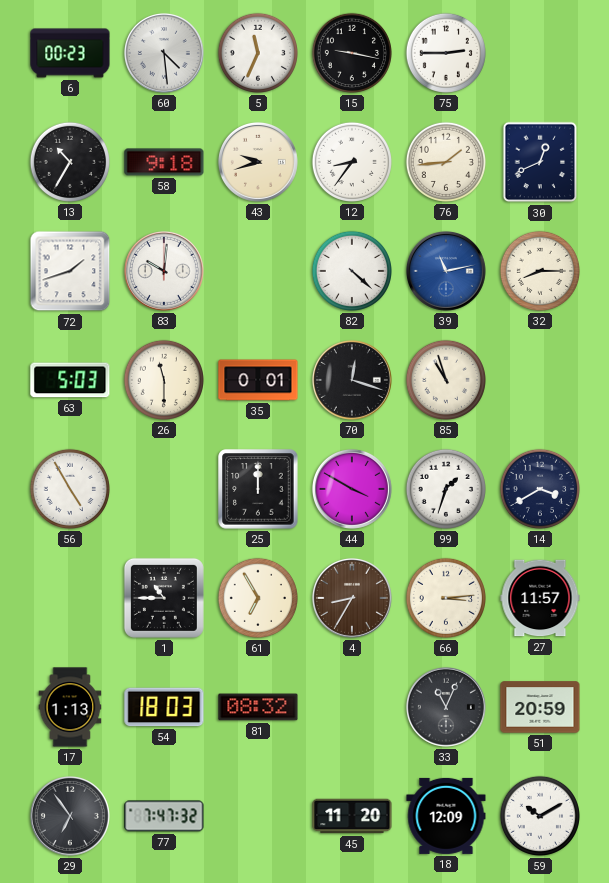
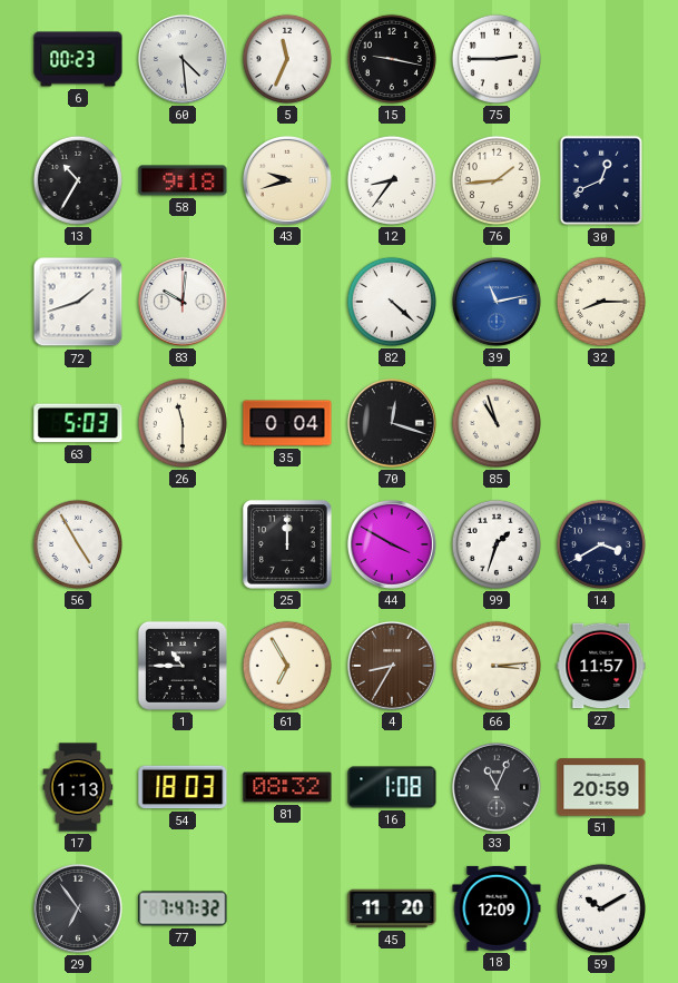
35: 0:01 -> 0:04 (287, 423)
16: none -> 1:08 (392, 787)
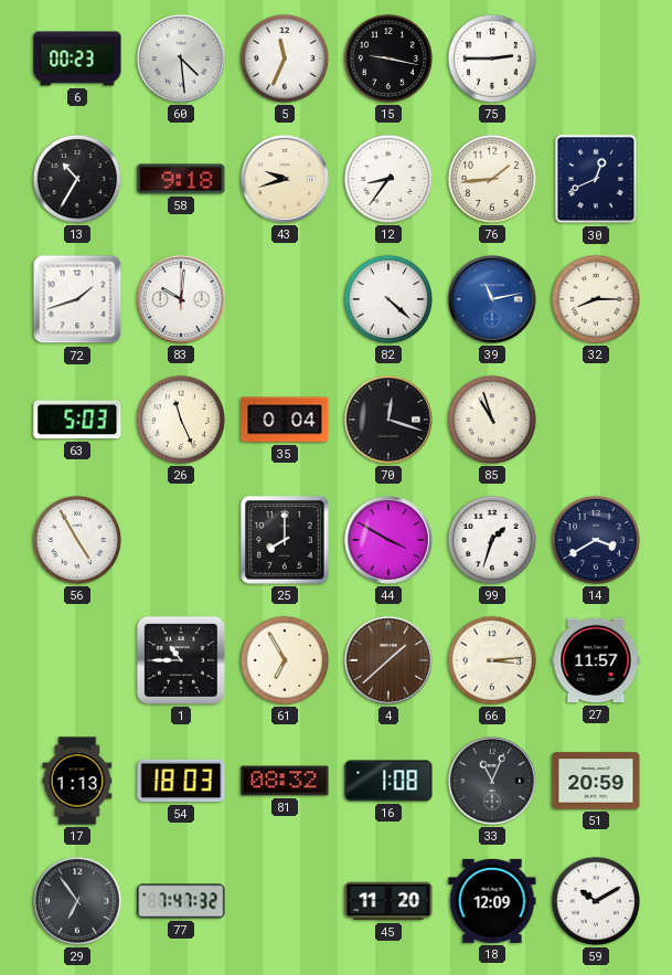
26: 11:30 -> 11:26 (181, 420)
25: 12:00 -> 8:00 (285, 540)
4: 8:35 -> 1:38 (388, 660)
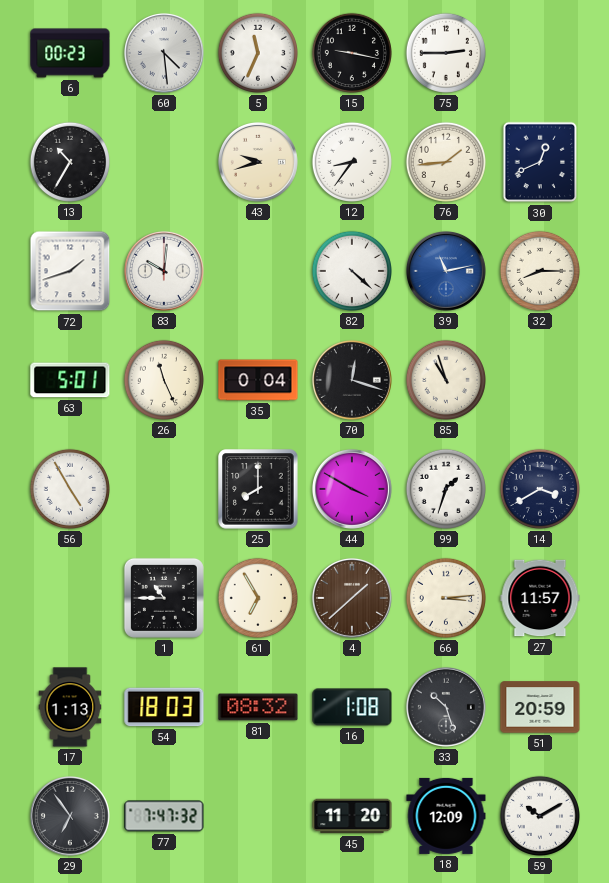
58: 9:18 -> none (181, 179)
63: 5:03 -> 5:01 (70, 380)
33: 11:04 -> 10:27 (446, 707)
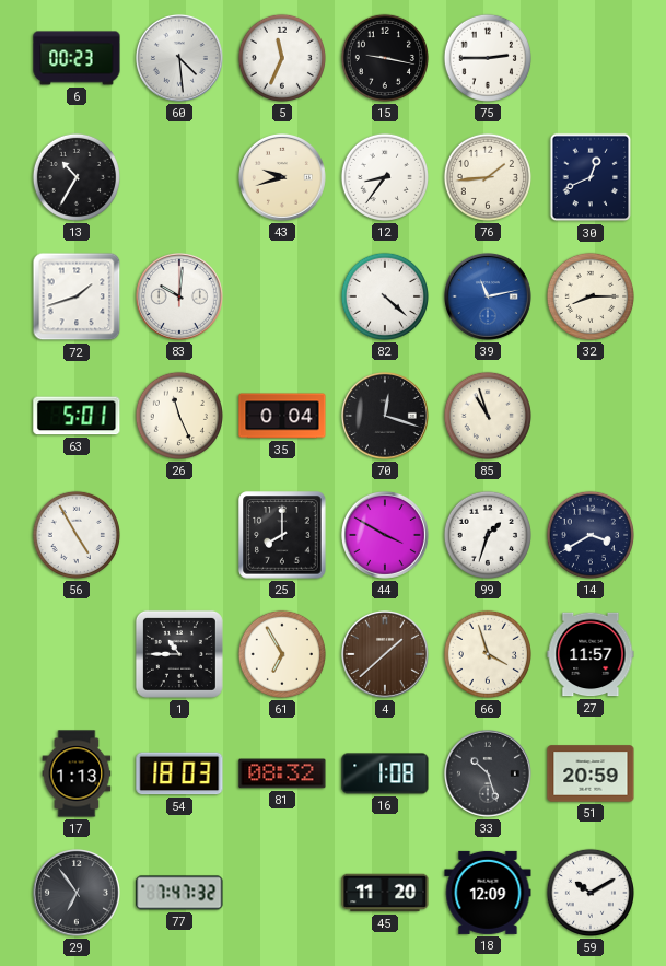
66: 3:14 -> 3:57 (488, 654)
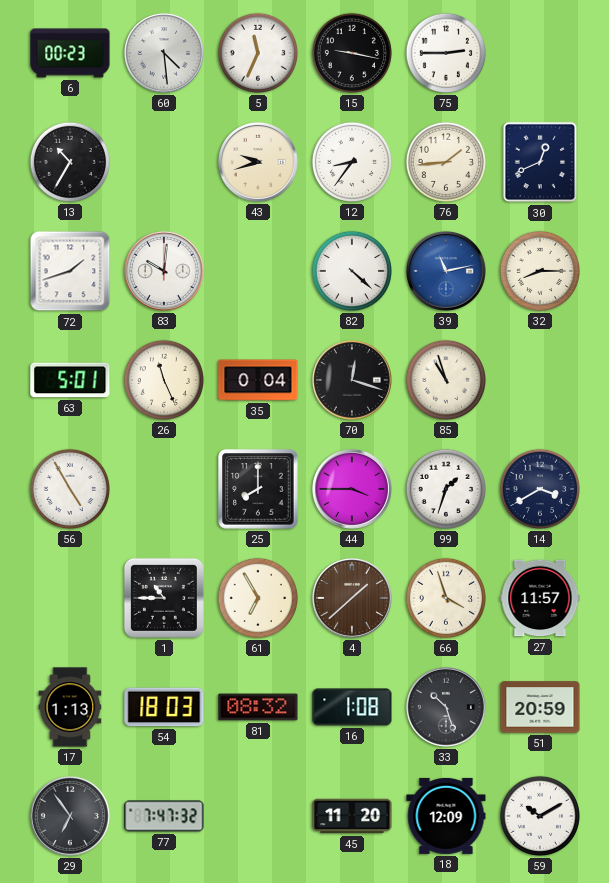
44: 3:50 -> 3:45 (352, 489)
